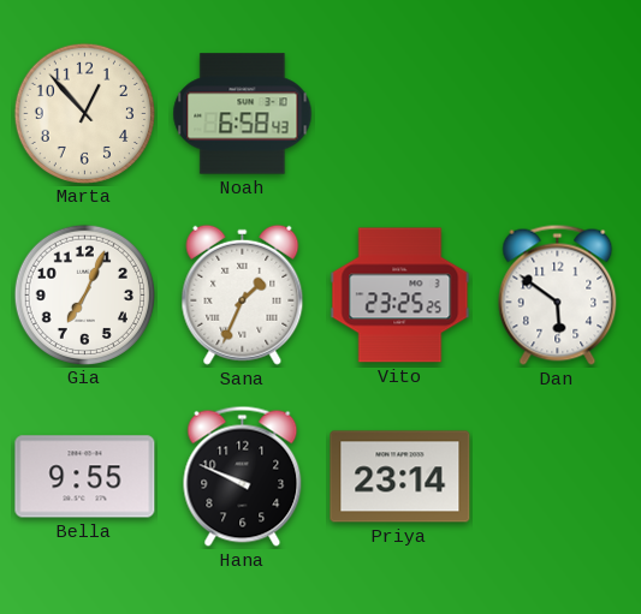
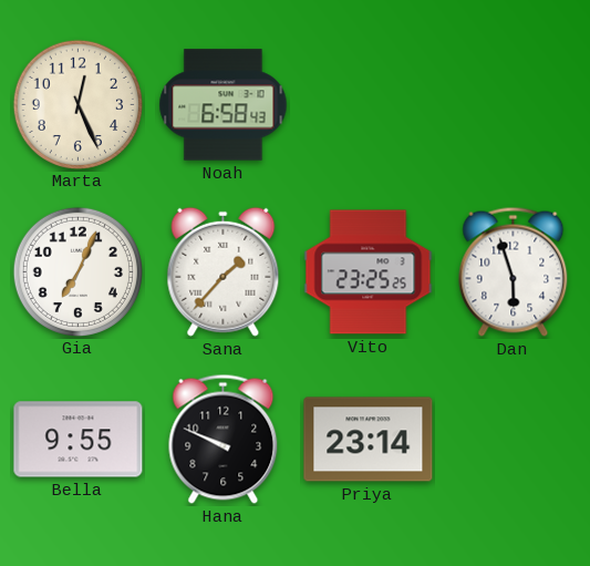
Marta: 12:53 -> 12:26 (77, 104)
Sana: 1:34 -> 1:37 (224, 271)
Dan: 5:51 -> 5:57 (514, 271)
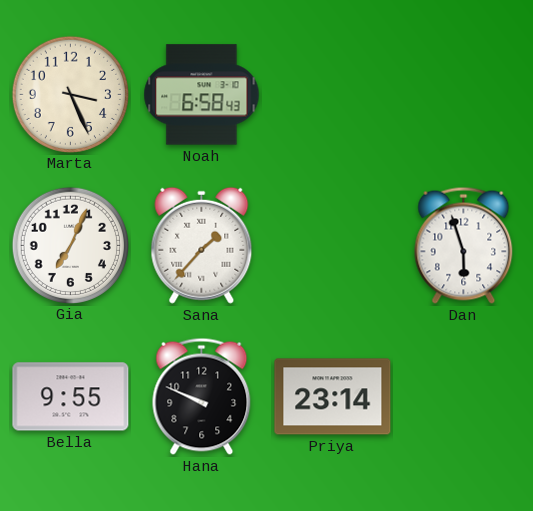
Marta: 12:26 -> 3:26 (70, 94)
Vito: 23:25 -> none (369, 272)
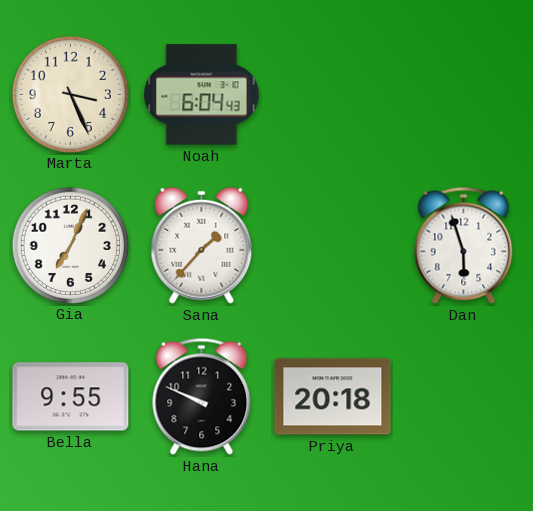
Noah: 6:58 -> 6:04 (202, 95)
Priya: 23:14 -> 20:18 (333, 397)
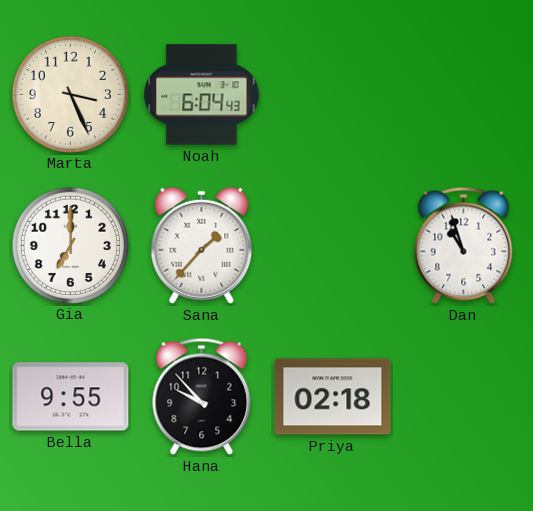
Gia: 7:04 -> 7:00 (70, 245)
Dan: 5:57 -> 10:57 (464, 245)
Hana: 9:49 -> 9:53 (202, 396)
Priya: 20:18 -> 02:18 (333, 397)
